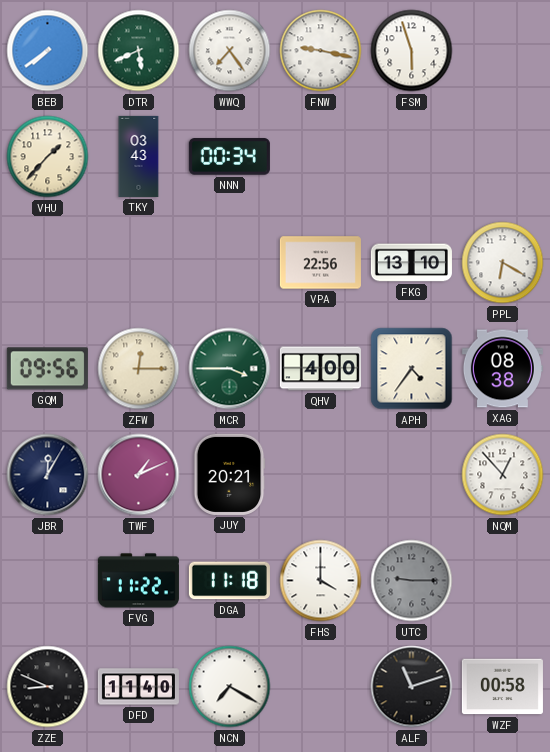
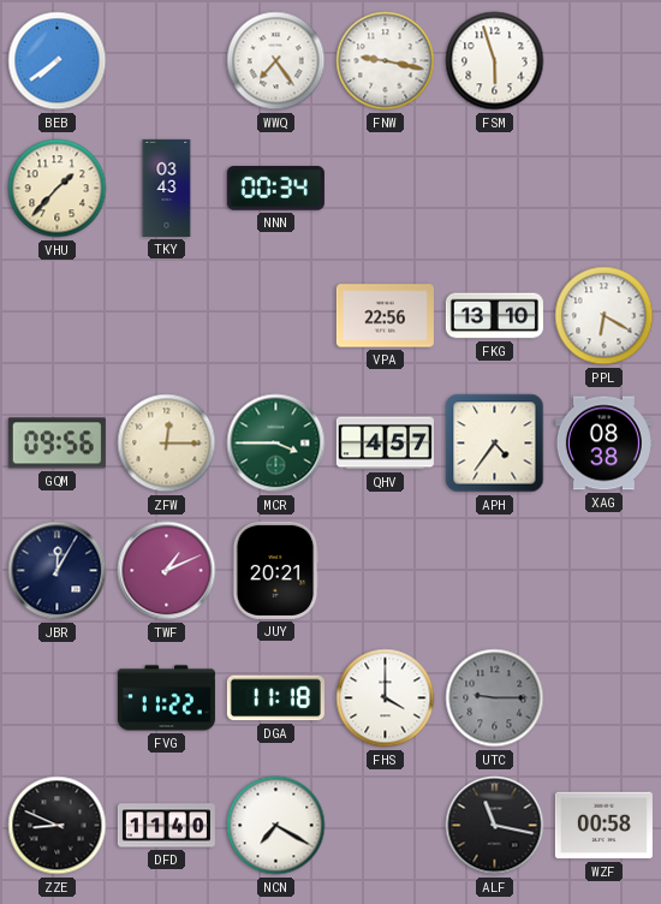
DTR: 5:41 -> none (139, 51)
QHV: 4:00 -> 4:57 (385, 444)
NQM: 12:53 -> none (503, 475)
ALF: 11:12 -> 11:17 (495, 826)
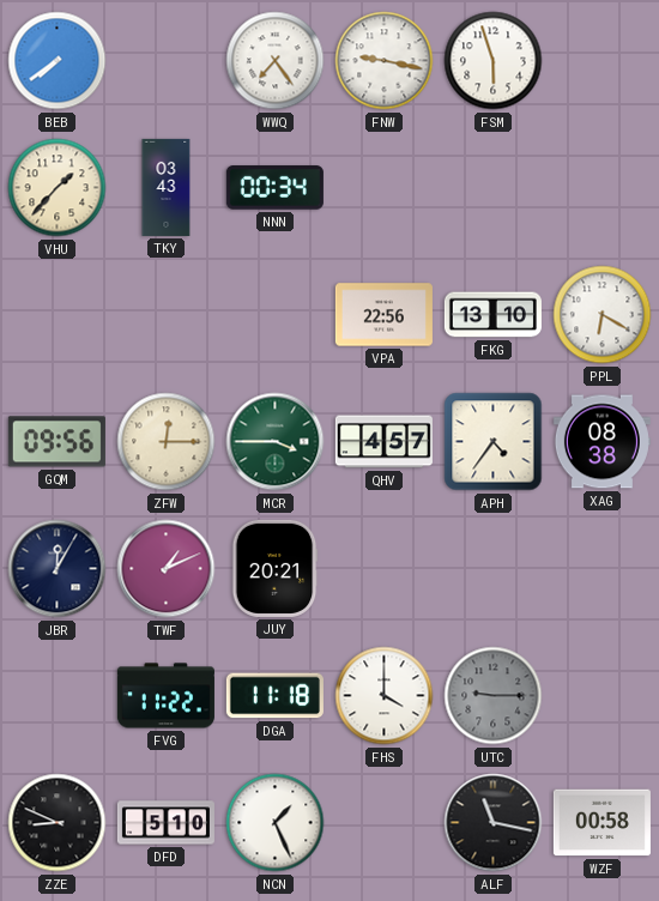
DFD: 11:40 -> 5:10 (165, 823)
NCN: 7:20 -> 1:26 (276, 823)
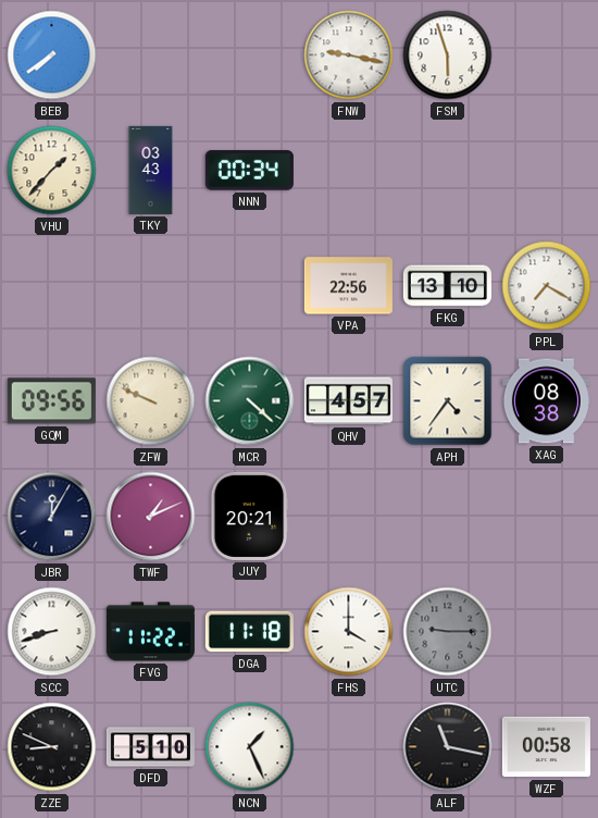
WWQ: 7:24 -> none (276, 61)
PPL: 6:20 -> 7:20 (547, 286)
ZFW: 12:15 -> 9:49 (151, 401)
MCR: 3:45 -> 4:22 (250, 401)
SCC: none -> 8:42 (52, 632)
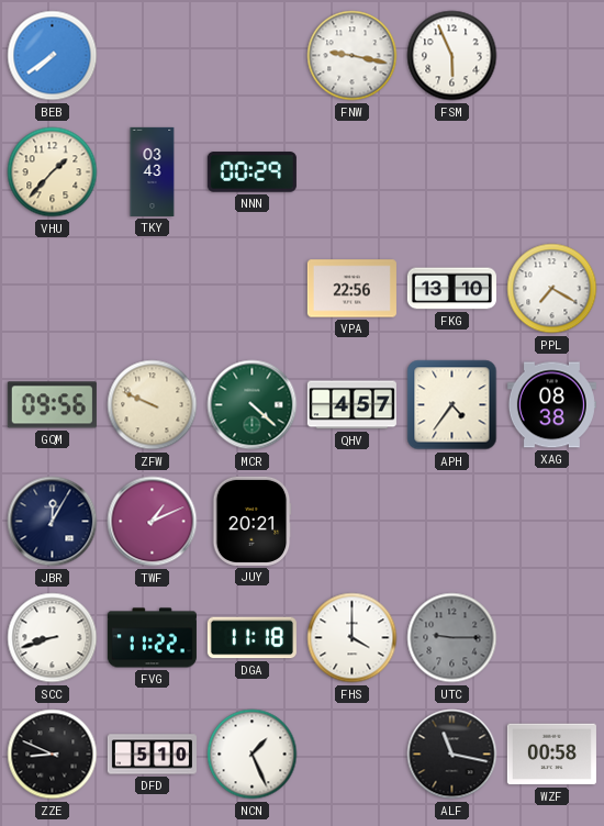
FSM: 5:57 -> 5:56 (452, 56)
NNN: 00:34 -> 00:29 (251, 172)
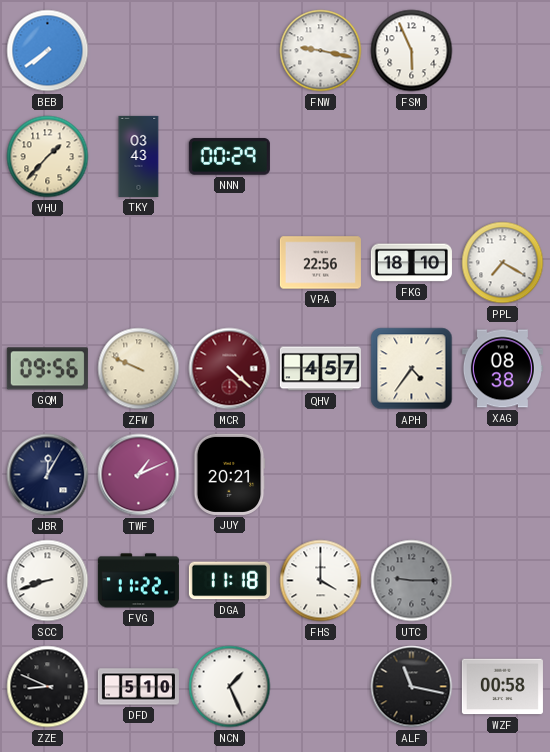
FKG: 13:10 -> 18:10 (411, 263)
MCR dial: green -> burgundy (230, 369)
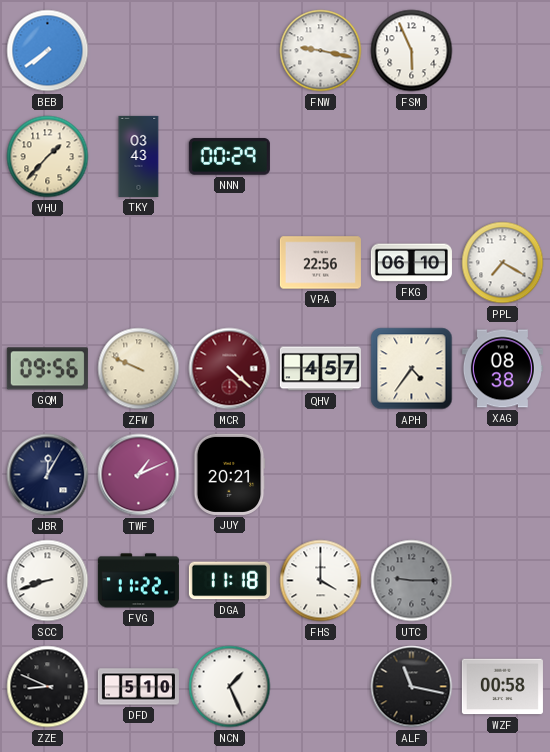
FKG: 18:10 -> 06:10 (411, 263)
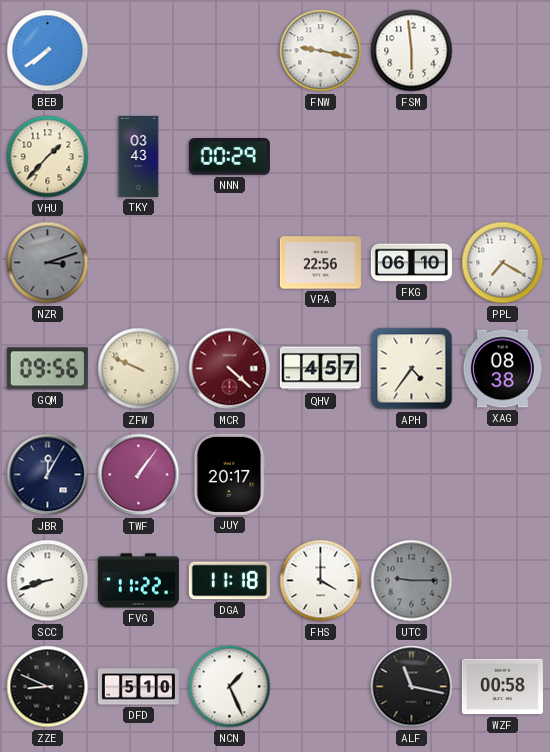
FSM: 5:56 -> 5:59 (412, 51)
NZR: none -> 3:12 (48, 263)
TWF: 1:11 -> 1:06 (139, 475)
JUY: 20:21 -> 20:17 (229, 474)
